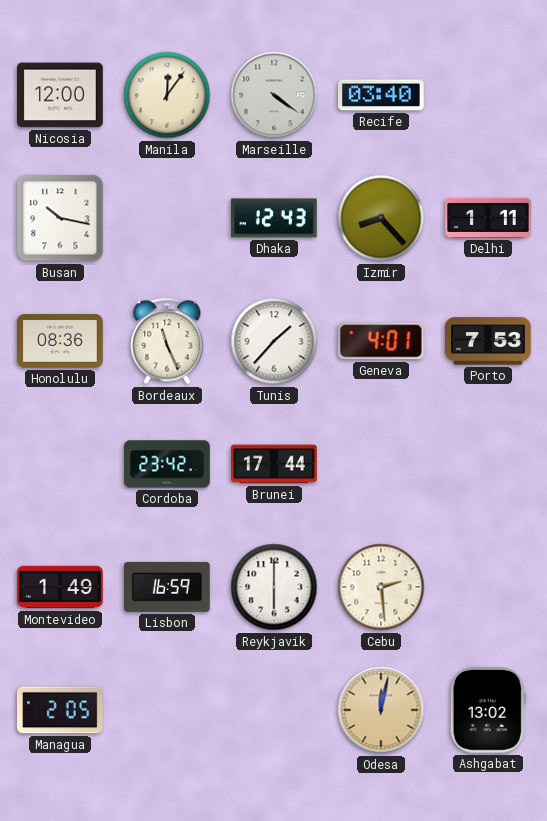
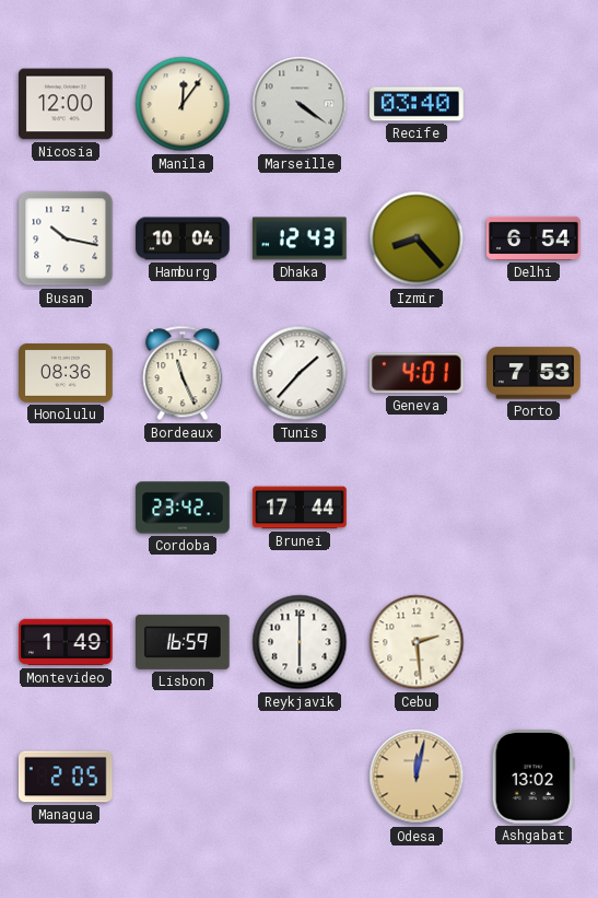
Hamburg: none -> 10:04 (183, 238)
Delhi: 1:11 -> 6:54 (533, 238)
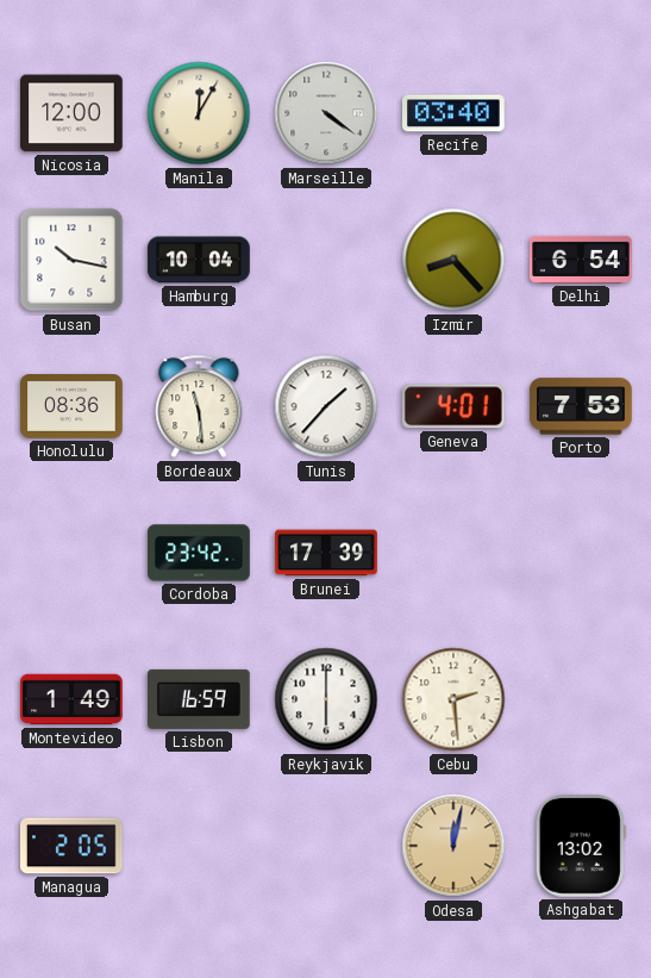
Manila: 12:06 -> 12:05 (199, 113)
Dhaka: 12:43 -> none (301, 238)
Bordeaux: 11:26 -> 11:29 (199, 406)
Brunei: 17:44 -> 17:39 (326, 553)
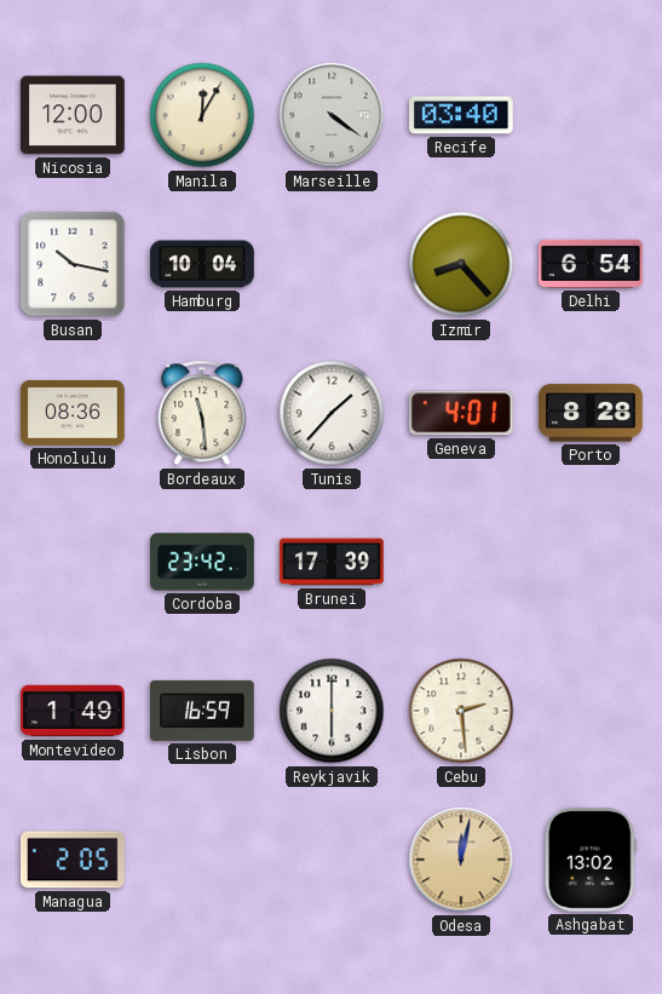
Porto: 7:53 -> 8:28 (591, 413)
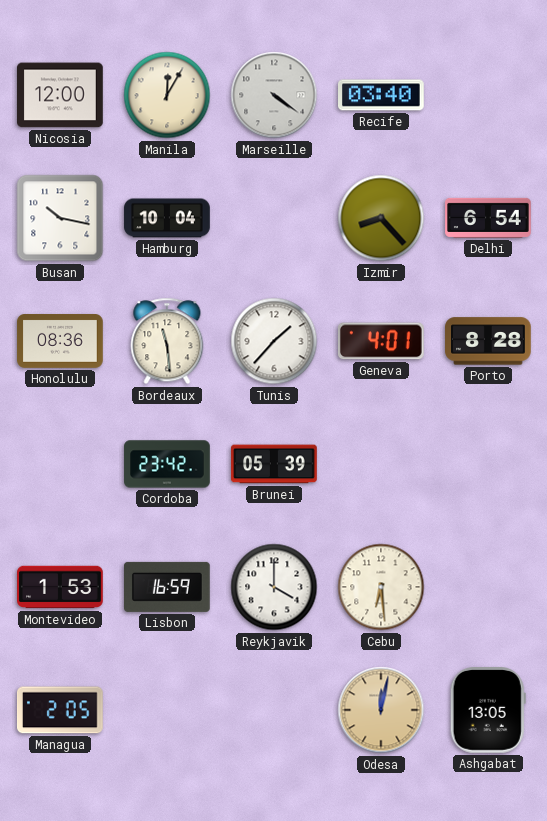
Brunei: 17:39 -> 05:39 (274, 464)
Montevideo: 1:49 -> 1:53 (60, 587)
Reykjavik: 6:00 -> 4:00 (274, 587)
Cebu: 2:29 -> 6:29 (381, 587)
Ashgabat: 13:02 -> 13:05 (488, 711)
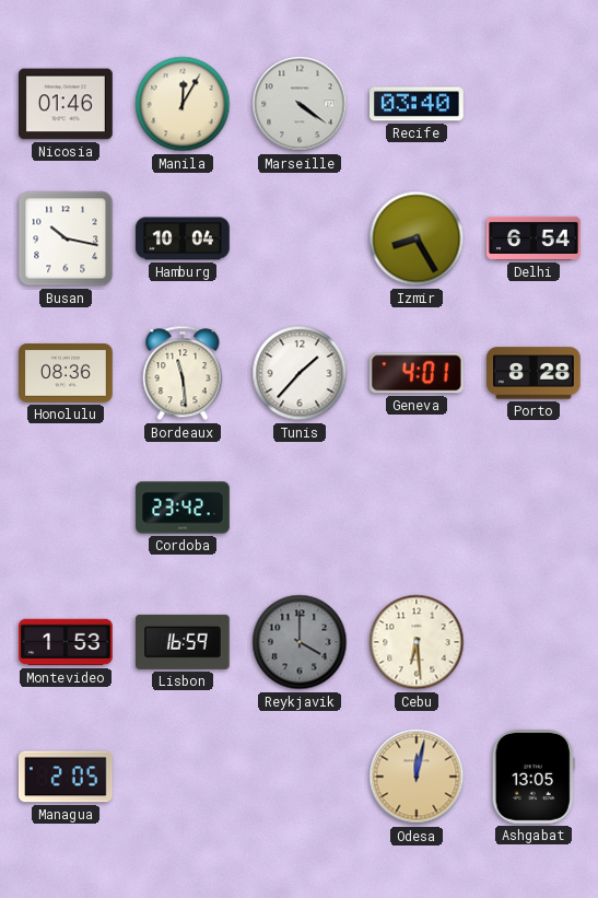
Nicosia: 12:00 -> 01:46 (67, 104)
Izmir: 8:23 -> 8:25 (417, 238)
Brunei: 05:39 -> none (274, 464)
Reykjavik dial: white -> grey (300, 642)
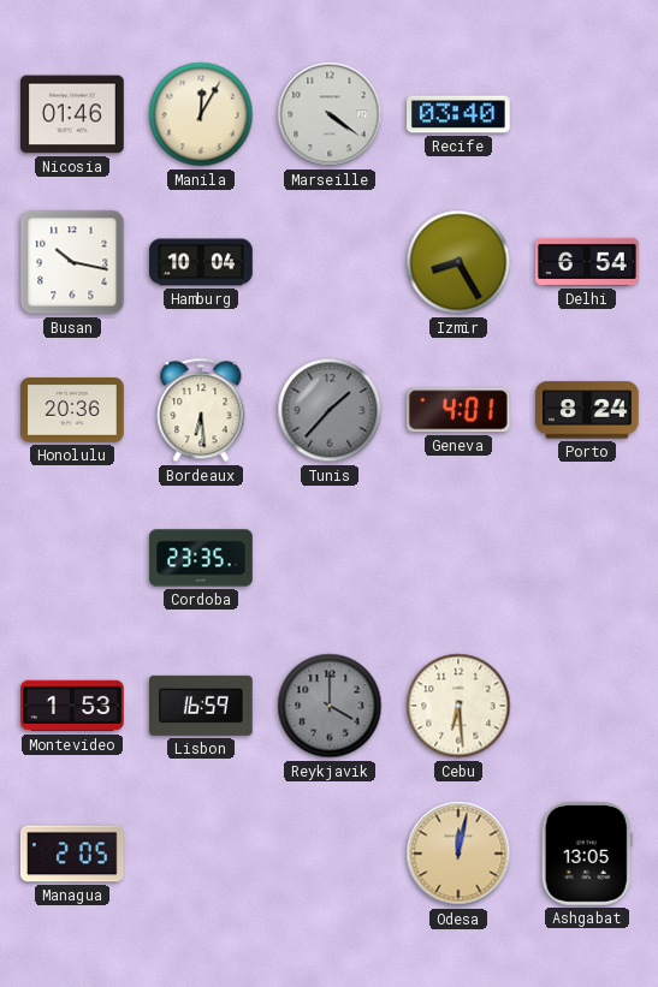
Honolulu: 08:36 -> 20:36 (72, 411)
Bordeaux: 11:29 -> 6:29 (201, 410)
Tunis dial: white -> grey (330, 410)
Porto: 8:28 -> 8:24 (587, 410)
Cordoba: 23:42 -> 23:35 (201, 558)
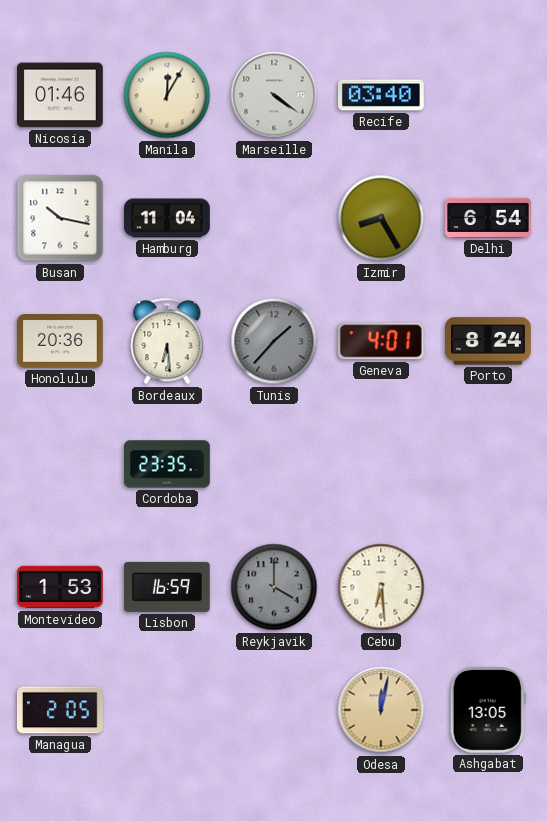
Hamburg: 10:04 -> 11:04 (167, 218)
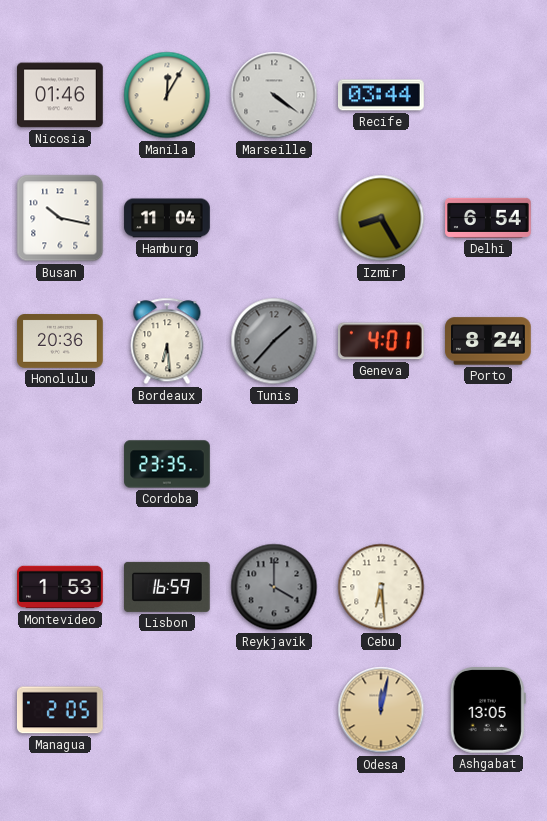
Recife: 03:40 -> 03:44 (382, 95)
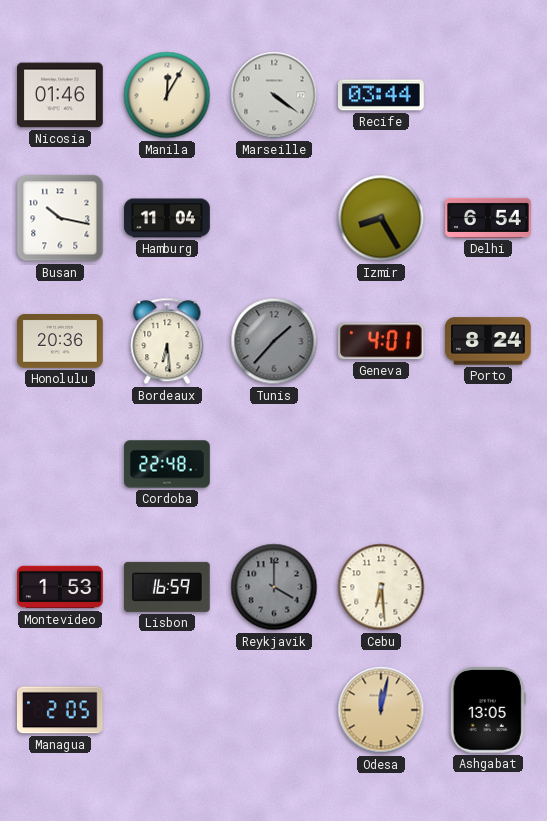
Cordoba: 23:35 -> 22:48 (167, 464)
